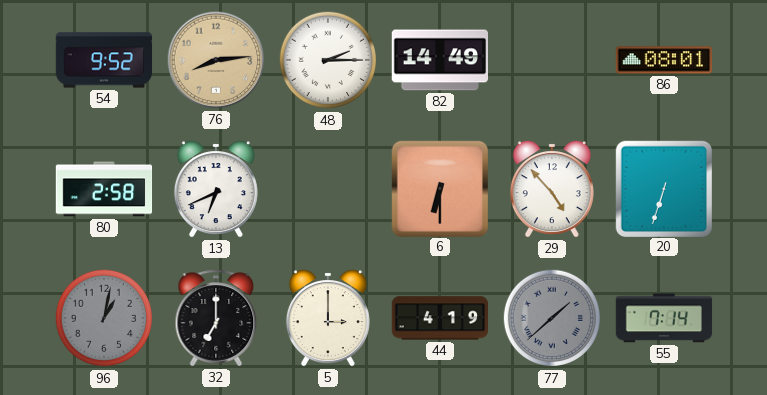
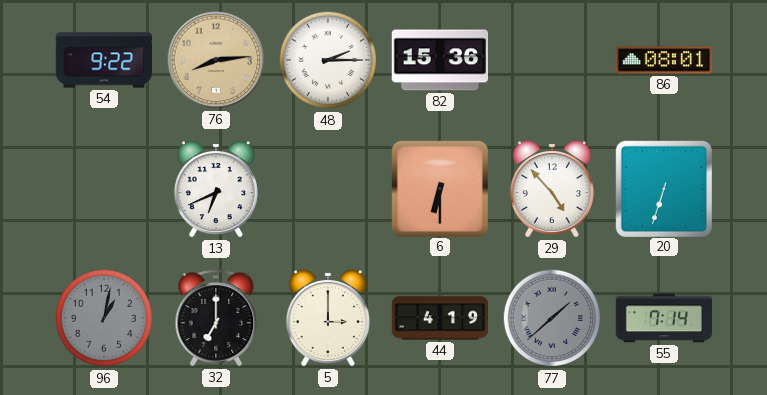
54: 9:52 -> 9:22 (104, 60)
82: 14:49 -> 15:36 (439, 60)
80: 2:58 -> none (104, 189)
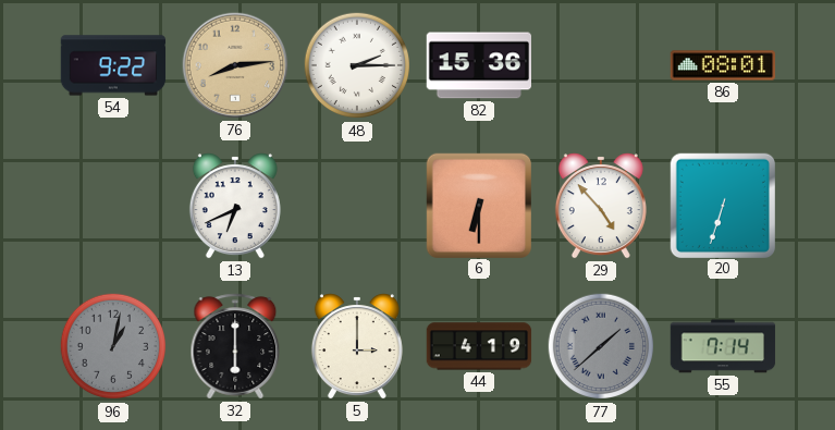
32: 7:00 -> 6:00 (235, 346)
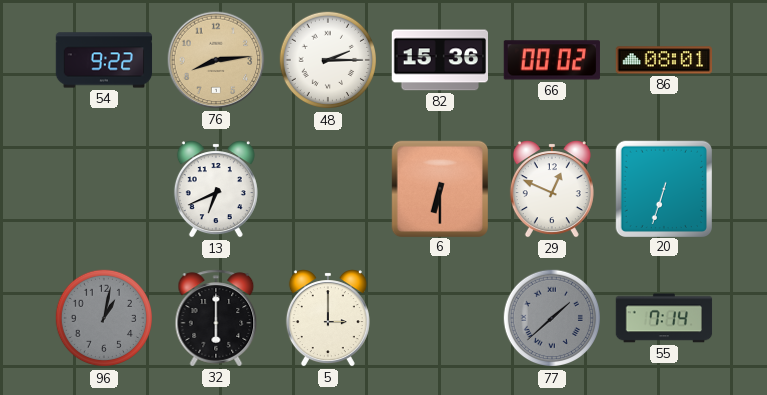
66: none -> 00:02 (552, 60)
29: 4:53 -> 12:49 (552, 189)
44: 4:19 -> none (479, 346)
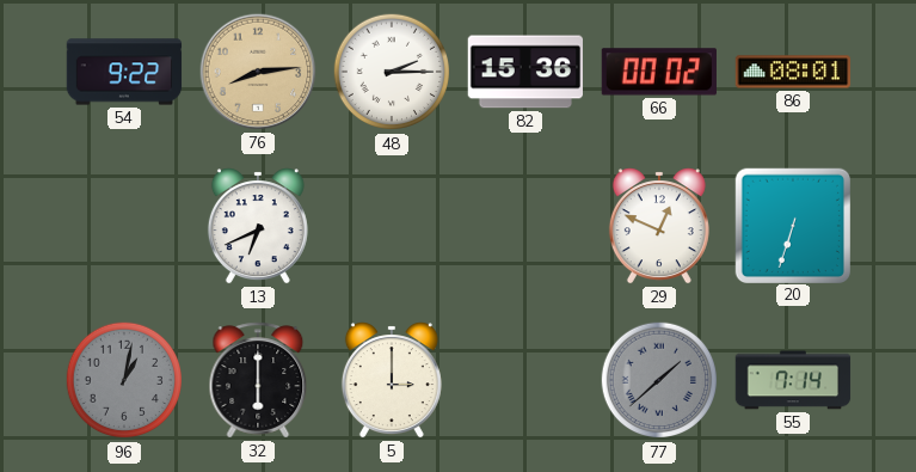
6: 6:30 -> none (439, 188)
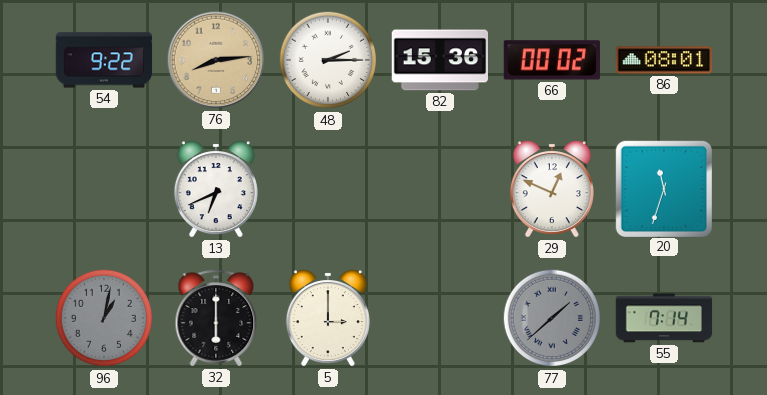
20: 6:33 -> 11:33 (663, 188)
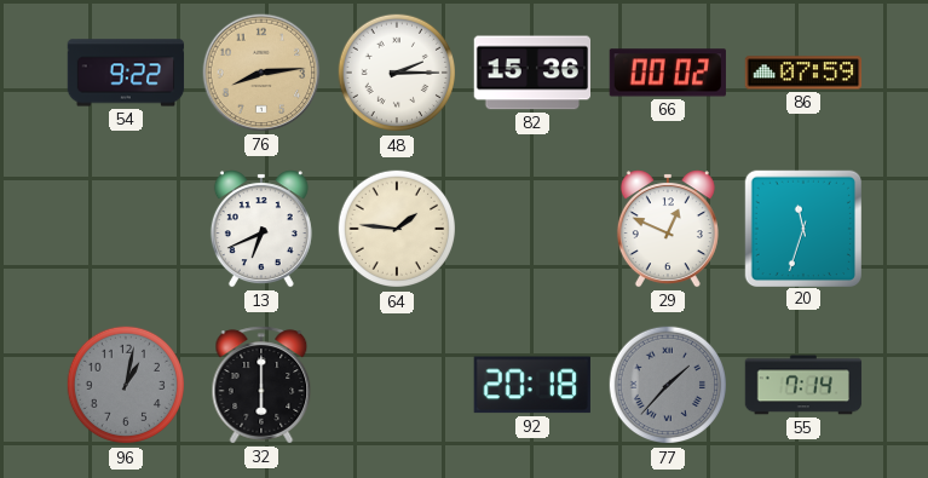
86: 08:01 -> 07:59 (803, 73)
64: none -> 1:46 (397, 229)
5: 3:00 -> none (328, 318)
92: none -> 20:18 (532, 385)
77: 1:38 -> 1:37 (668, 385)
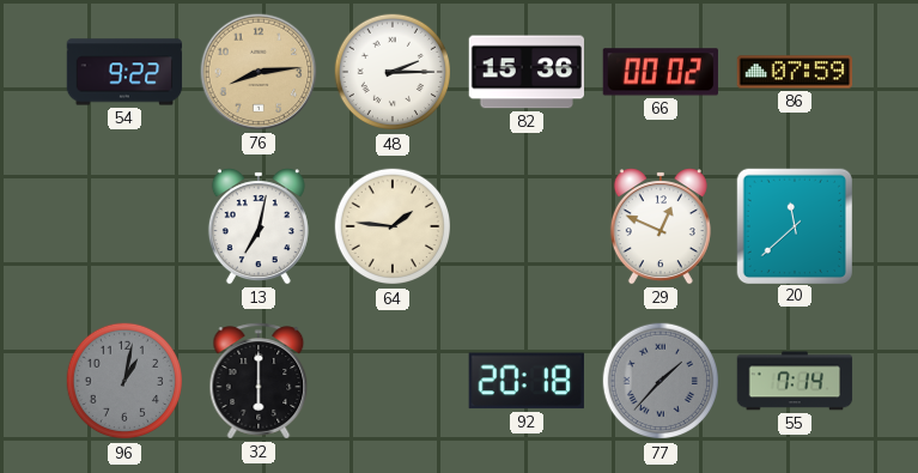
13: 6:41 -> 7:02 (259, 226)
20: 11:33 -> 11:38 (794, 225)
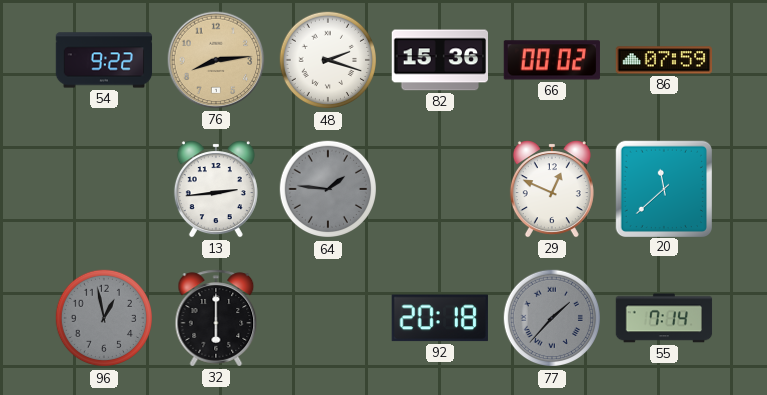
48: 2:15 -> 2:18 (328, 60)
13: 7:02 -> 2:44 (216, 189)
64 dial: cream -> grey (328, 189)
96: 1:02 -> 12:58 (104, 318)
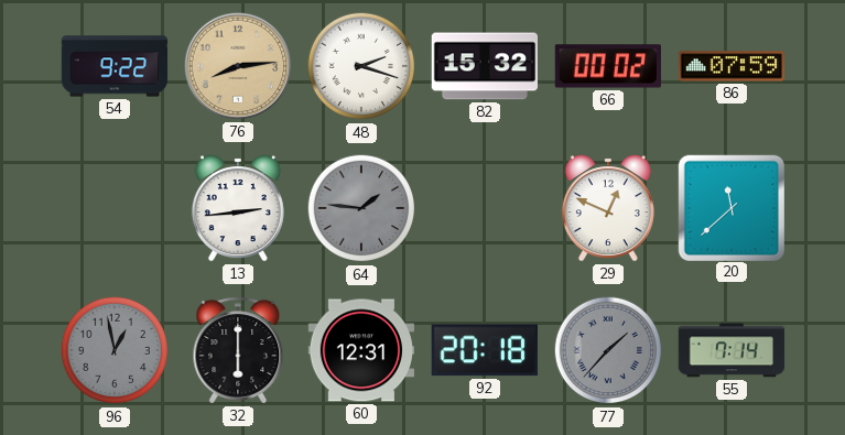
82: 15:36 -> 15:32 (484, 66)
60: none -> 12:31 (361, 350)
